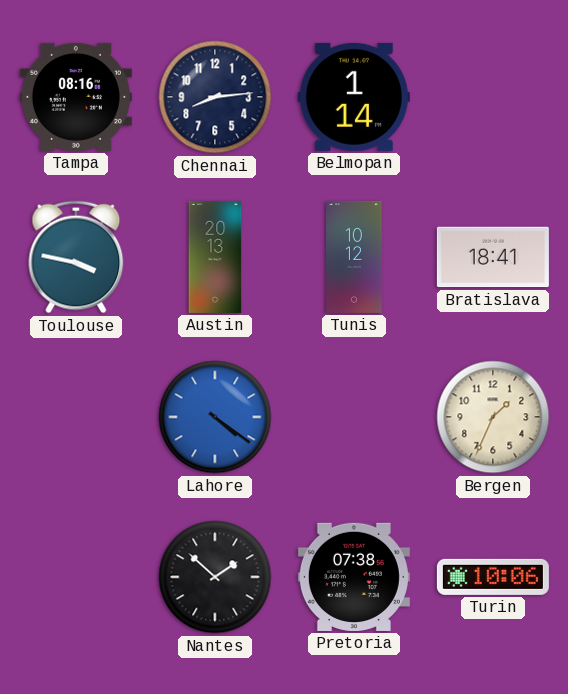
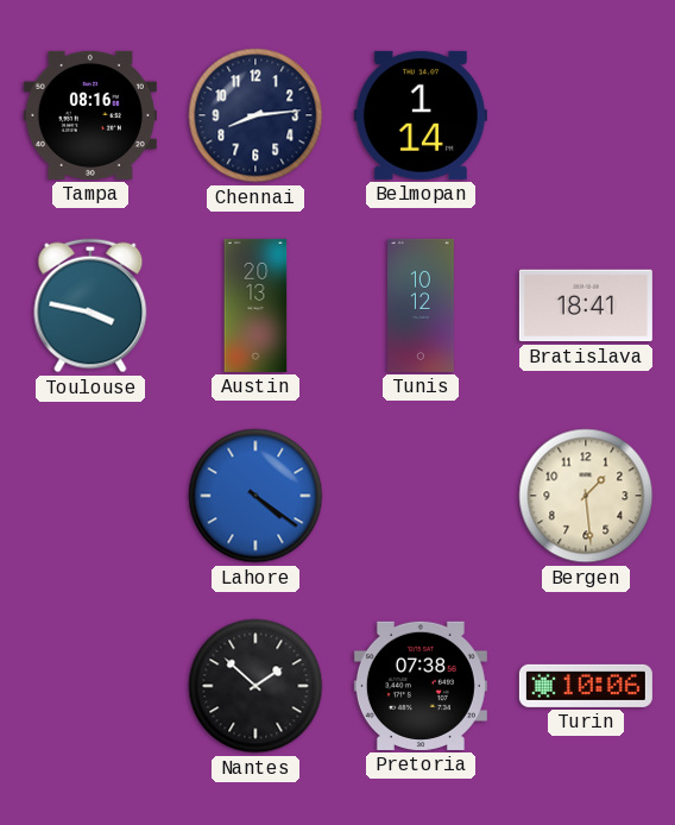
Bergen: 1:34 -> 1:29 (586, 496)
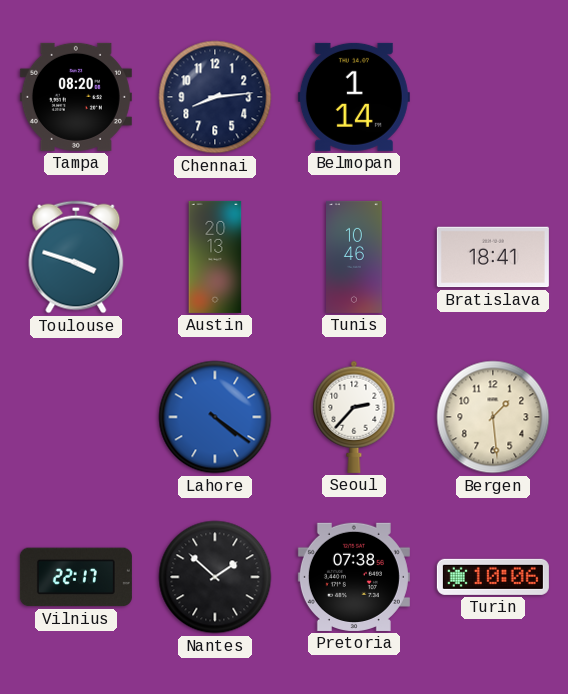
Tampa: 08:16 -> 08:20 (76, 97)
Toulouse: 3:47 -> 3:48 (76, 257)
Tunis: 10:12 -> 10:46 (355, 257)
Seoul: none -> 2:37 (354, 417)
Vilnius: none -> 22:17 (76, 577)
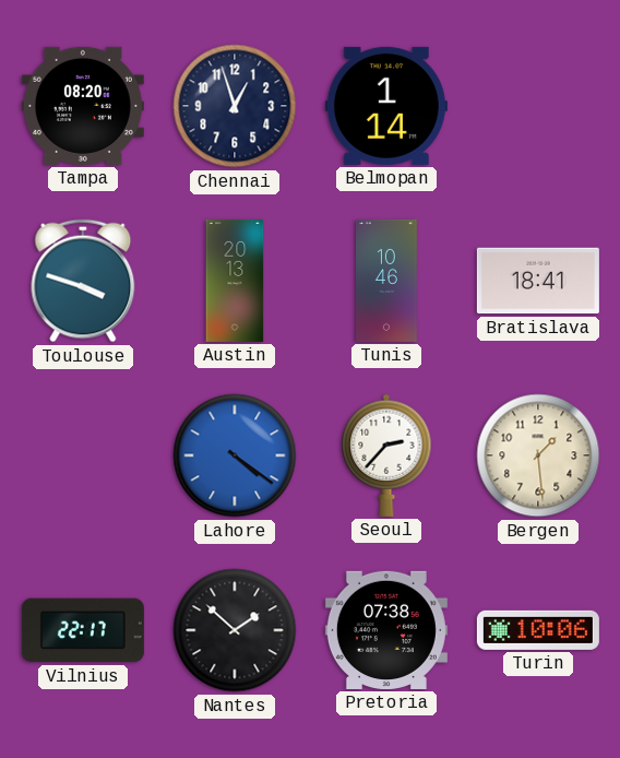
Chennai: 8:14 -> 12:57 (235, 106)
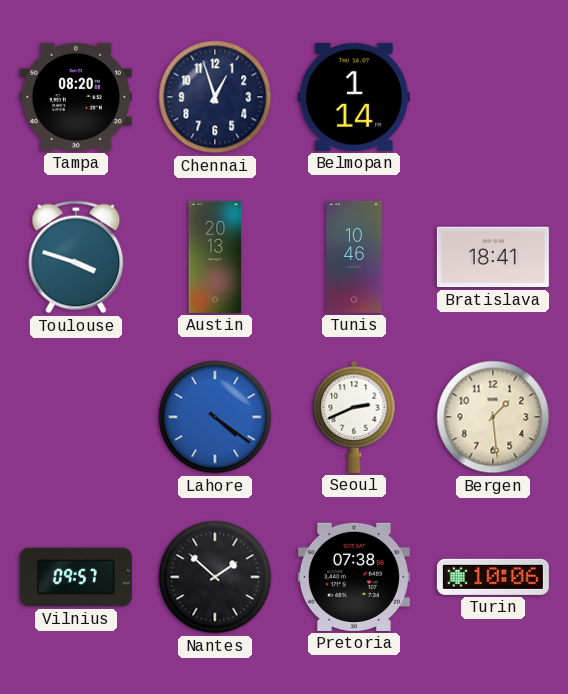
Seoul: 2:37 -> 2:41 (354, 417)
Vilnius: 22:17 -> 09:57 (76, 577)
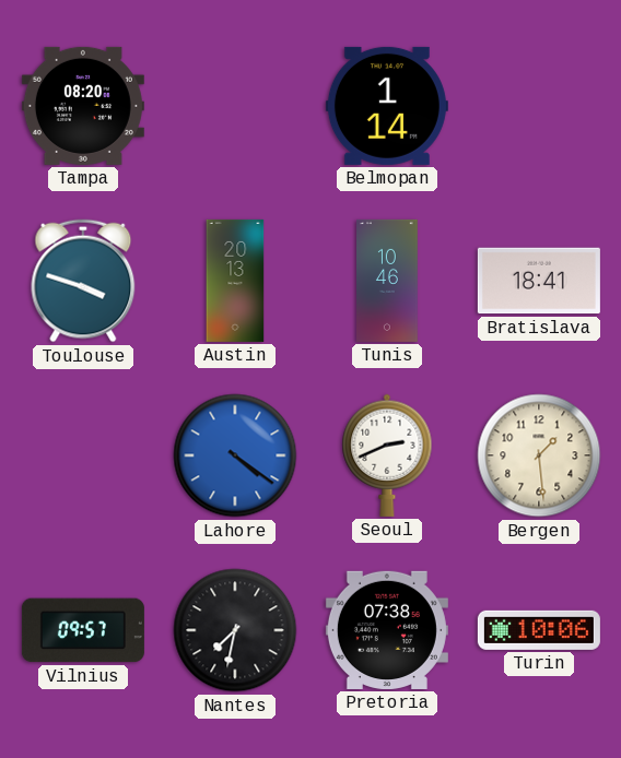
Chennai: 12:57 -> none (215, 97)
Nantes: 1:52 -> 7:32 (235, 630)
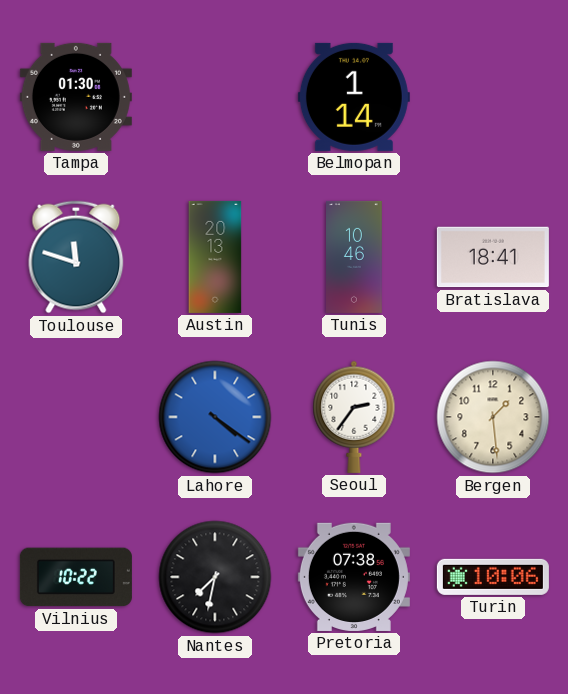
Tampa: 08:20 -> 01:30 (76, 97)
Toulouse: 3:48 -> 11:48 (76, 257)
Seoul: 2:41 -> 2:36 (354, 417)
Vilnius: 09:57 -> 10:22 (76, 577)
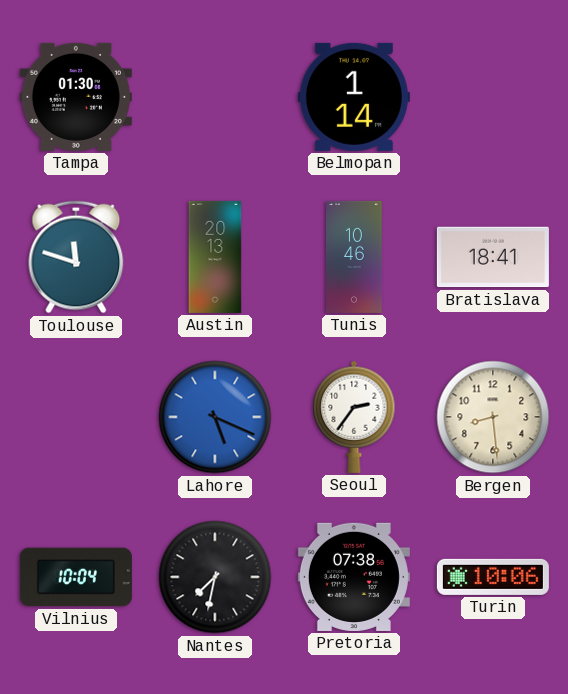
Lahore: 4:21 -> 5:19 (215, 417)
Bergen: 1:29 -> 8:29 (493, 417)
Vilnius: 10:22 -> 10:04 (76, 577)
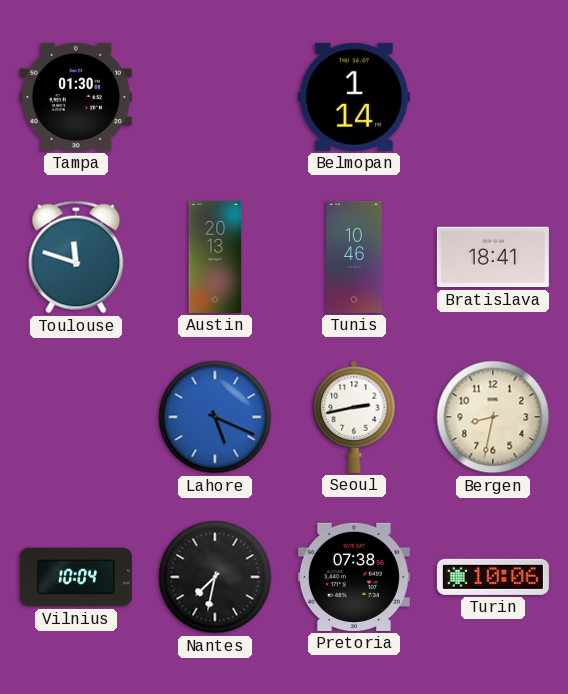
Seoul: 2:36 -> 2:43 (354, 417)
Bergen: 8:29 -> 8:32 (493, 417)
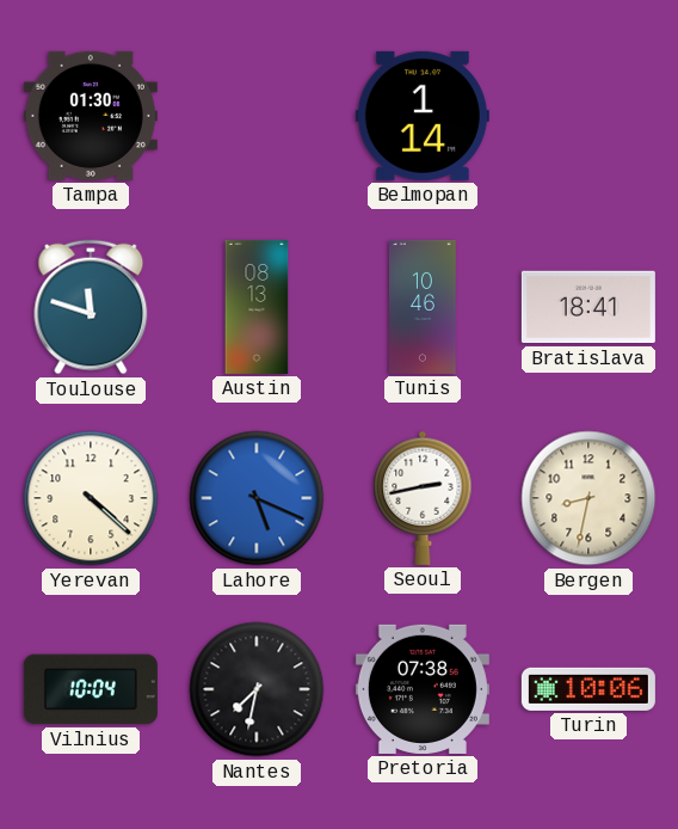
Austin: 20:13 -> 08:13 (257, 307)
Yerevan: none -> 4:22 (91, 498)
